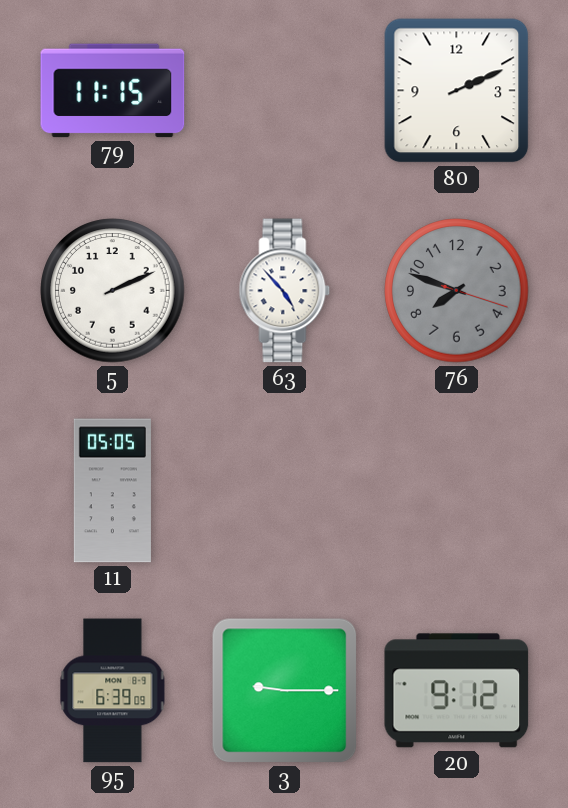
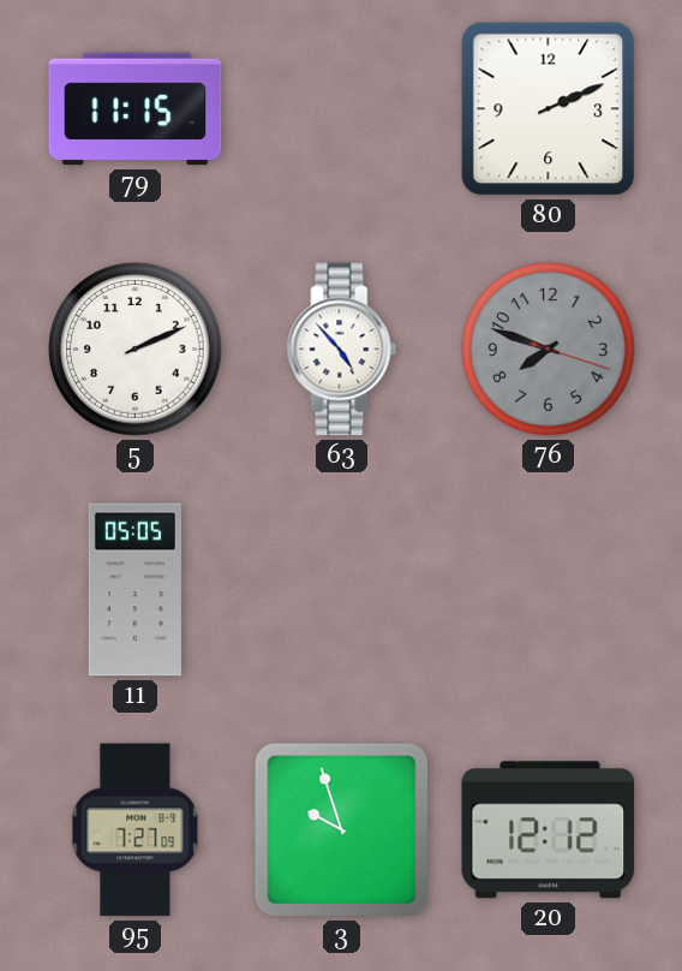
95: 6:39 -> 7:27 (136, 830)
3: 9:15 -> 9:57 (342, 830)
20: 9:12 -> 12:12 (549, 830)
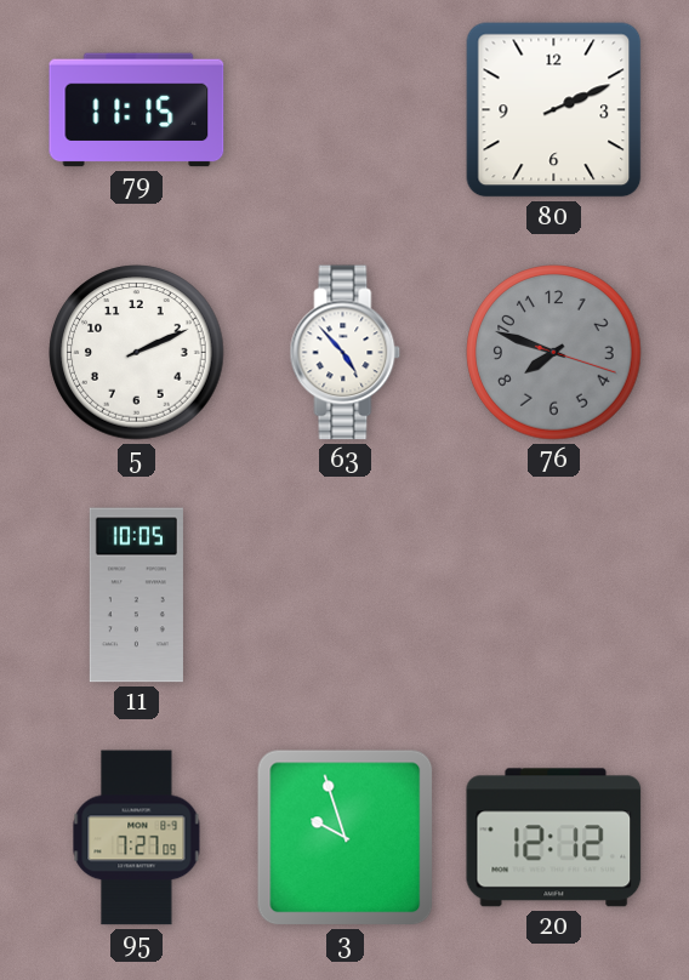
11: 05:05 -> 10:05 (136, 596)
